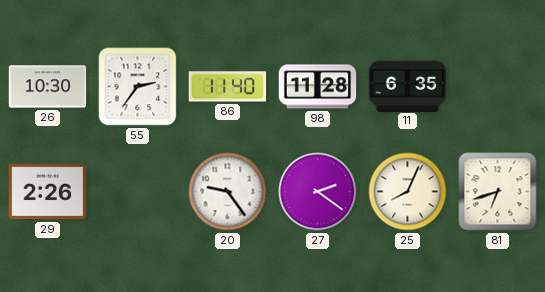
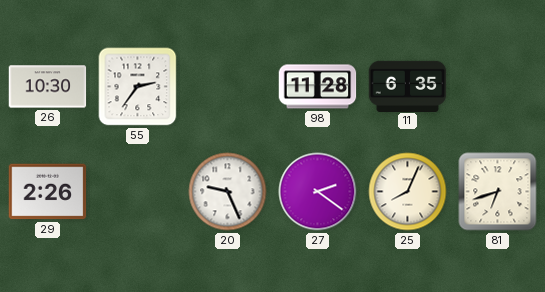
86: 11:40 -> none (228, 87)
20: 9:24 -> 9:26 (228, 192)
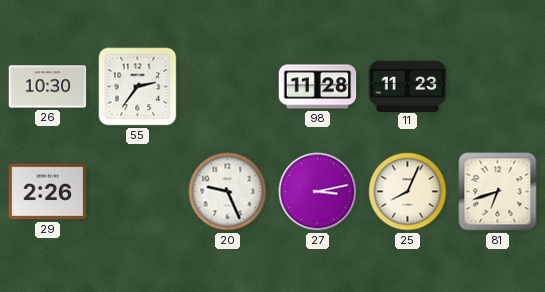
11: 6:35 -> 11:23 (408, 86)
27: 2:21 -> 3:13 (318, 192)
